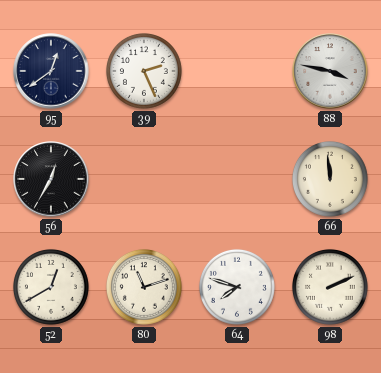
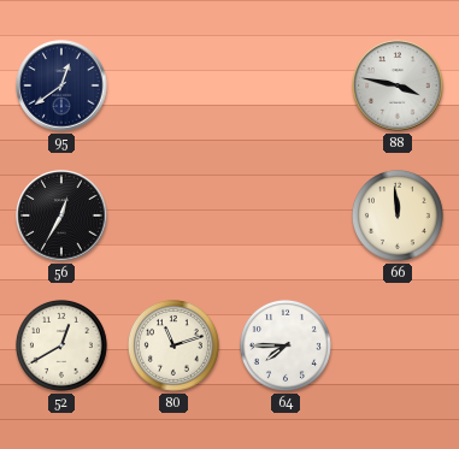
39: 2:26 -> none (144, 71)
64: 7:48 -> 7:45 (286, 345)
98: 2:11 -> none (330, 287)
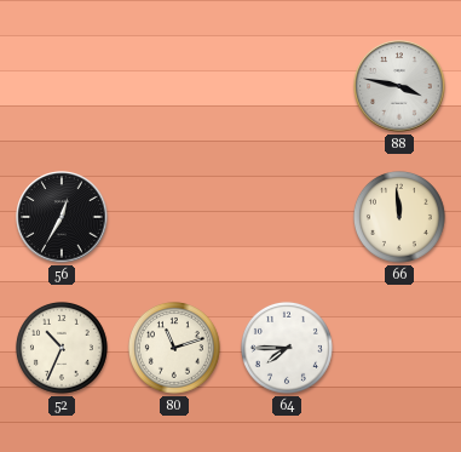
95: 12:39 -> none (61, 85)
52: 12:40 -> 10:34 (62, 348)
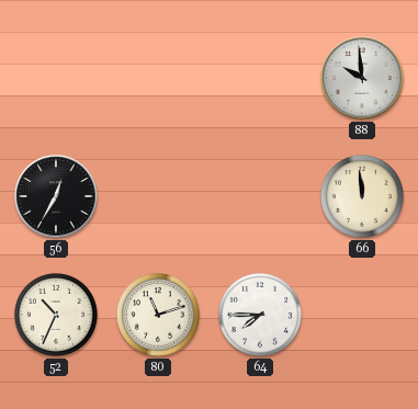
88: 3:47 -> 9:59 (362, 78)
